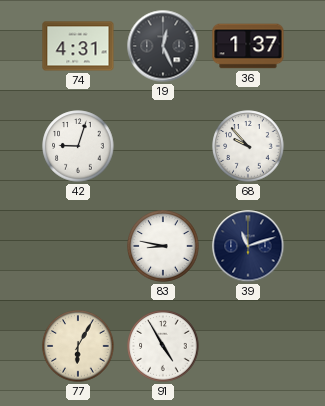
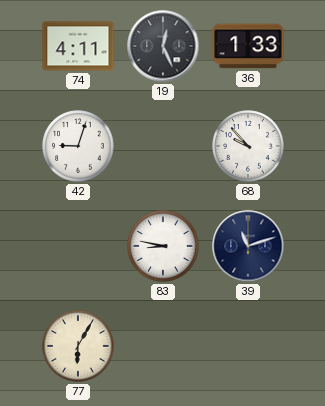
74: 4:31 -> 4:11 (78, 46)
36: 1:37 -> 1:33 (248, 46)
91: 4:55 -> none (163, 346)
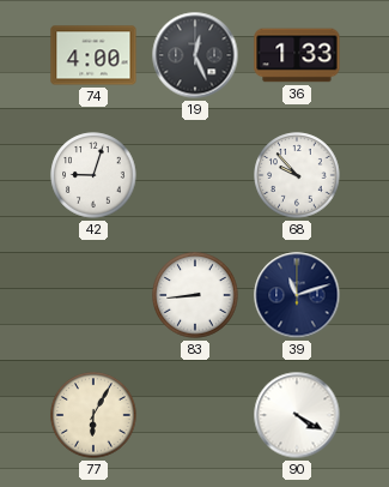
74: 4:11 -> 4:00 (93, 55)
83: 8:47 -> 8:44 (195, 295)
90: none -> 4:20 (297, 415)
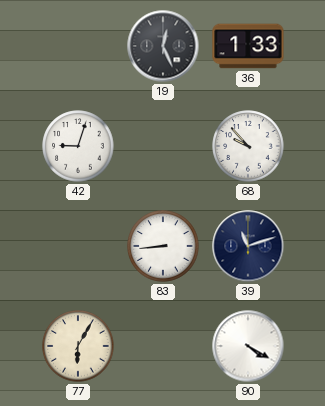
74: 4:00 -> none (93, 55)
